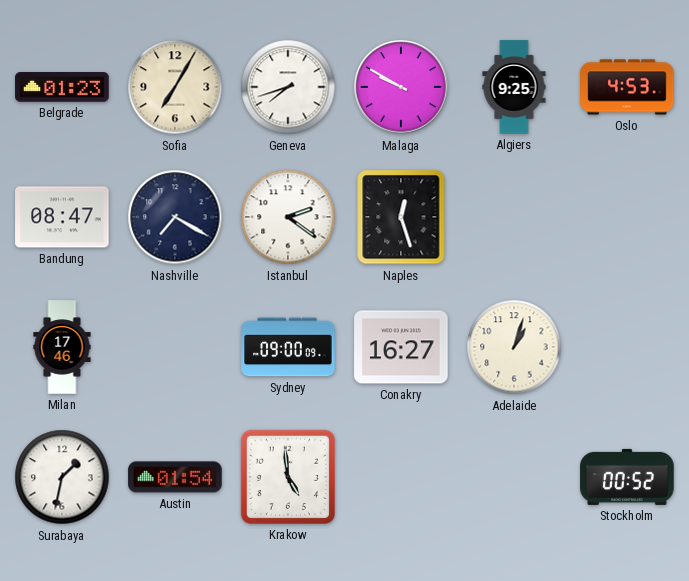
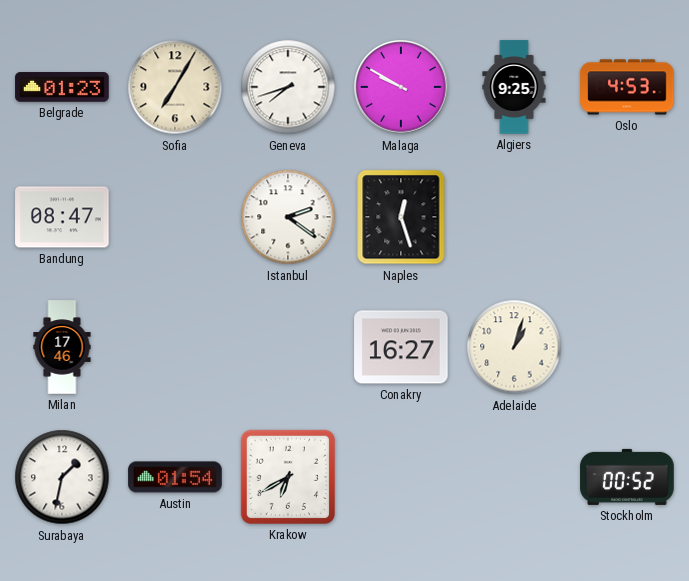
Nashville: 7:20 -> none (175, 217)
Sydney: 09:00 -> none (288, 347)
Krakow: 4:59 -> 6:40 (288, 477)
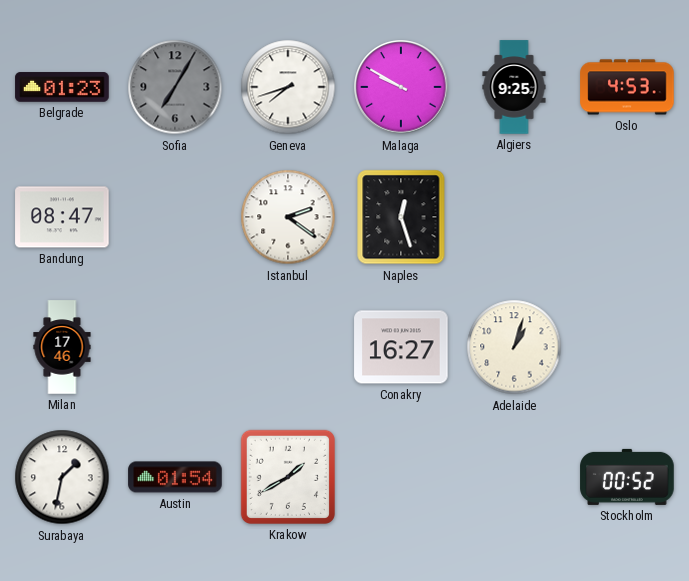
Sofia dial: cream -> grey (175, 87)
Krakow: 6:40 -> 1:40 (288, 477)
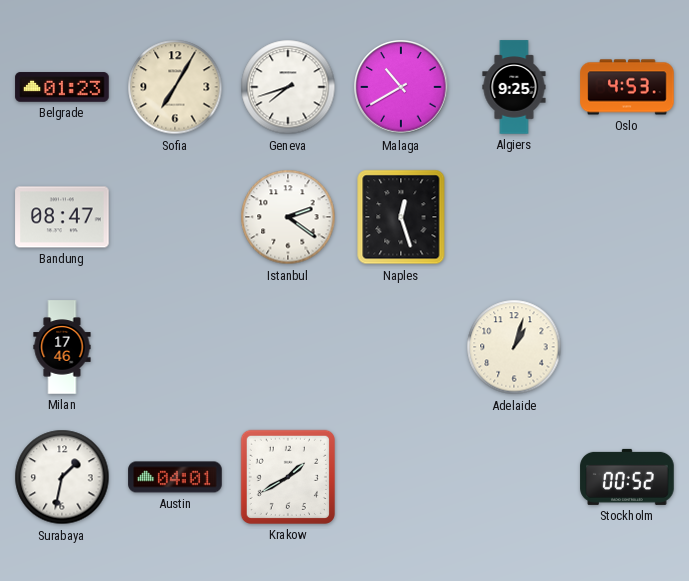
Sofia dial: grey -> cream (175, 87)
Malaga: 9:50 -> 10:40 (401, 87)
Conakry: 16:27 -> none (401, 347)
Austin: 01:54 -> 04:01 (175, 477)
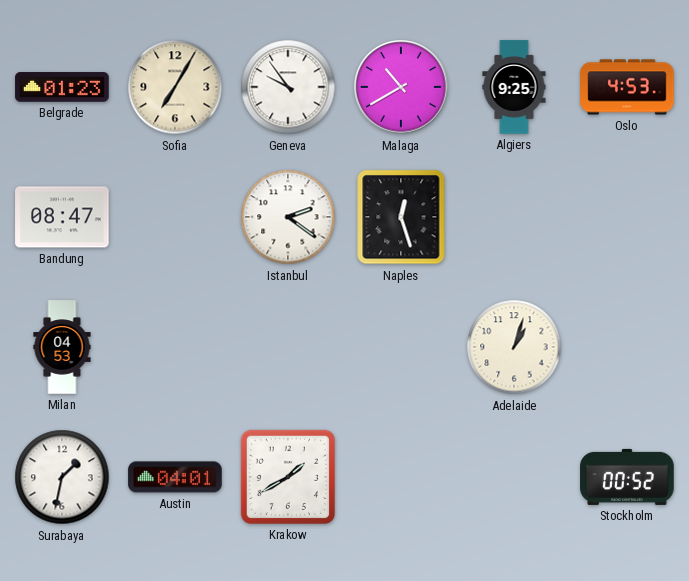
Geneva: 7:42 -> 9:54 (288, 87)
Milan: 17:46 -> 04:53 (62, 347)
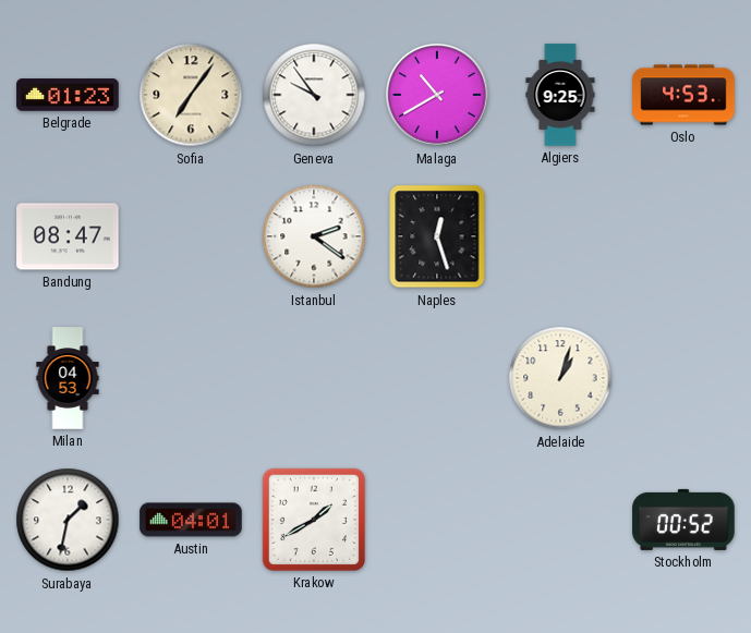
Sofia: 7:05 -> 7:06 (191, 95)
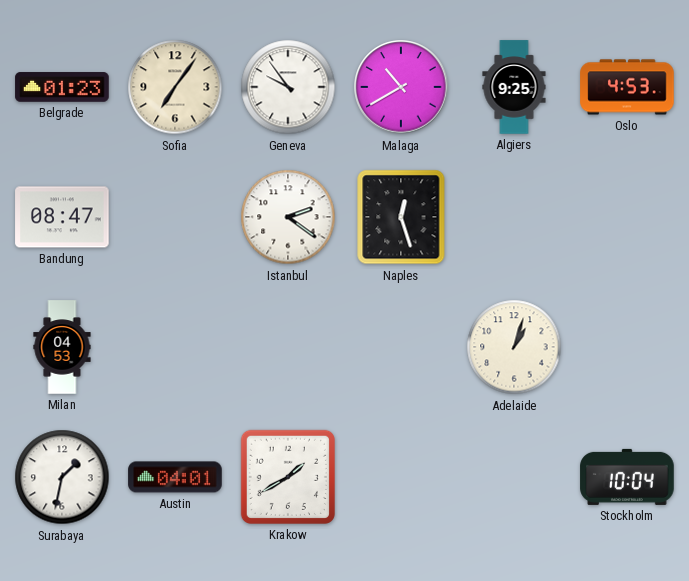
Stockholm: 00:52 -> 10:04 (627, 477)
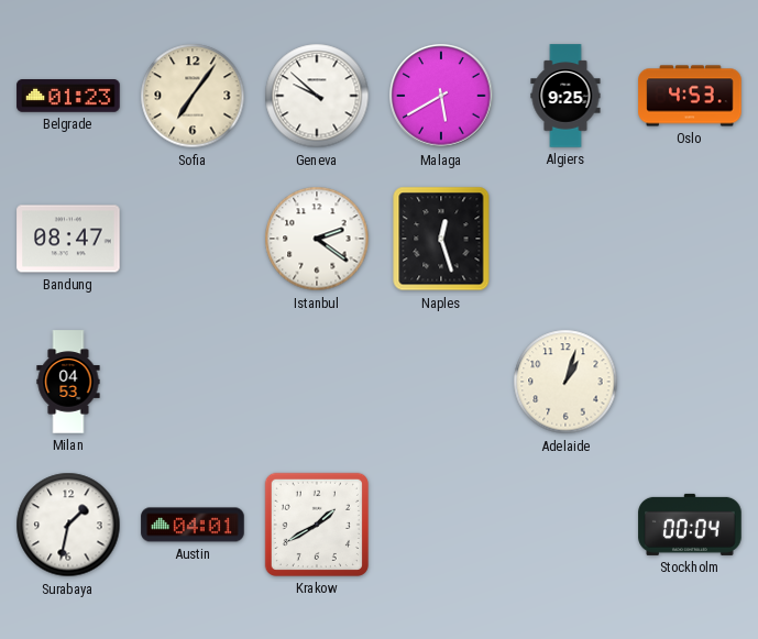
Geneva: 9:54 -> 9:52 (317, 96)
Malaga: 10:40 -> 5:40 (441, 96)
Stockholm: 10:04 -> 00:04 (690, 525)
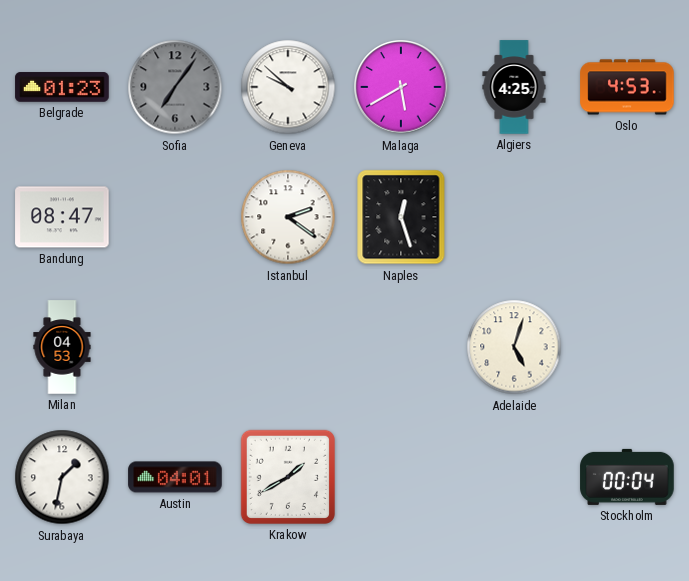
Sofia dial: cream -> grey (175, 87)
Algiers: 9:25 -> 4:25 (514, 87)
Adelaide: 1:03 -> 5:03 (514, 347)
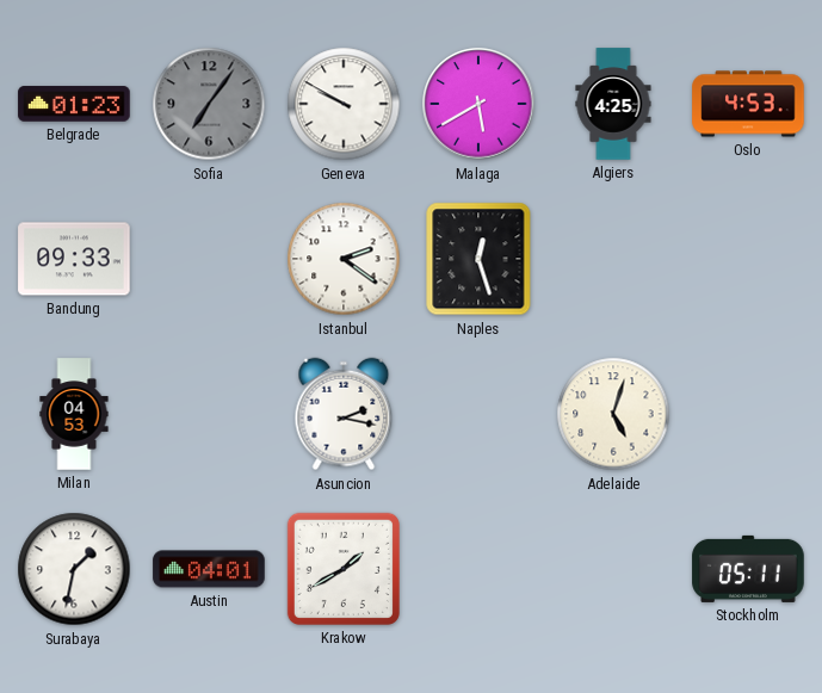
Geneva: 9:52 -> 9:50 (344, 104)
Bandung: 08:47 -> 09:33 (74, 259)
Asuncion: none -> 2:17 (344, 414)
Stockholm: 00:04 -> 05:11 (748, 569)
